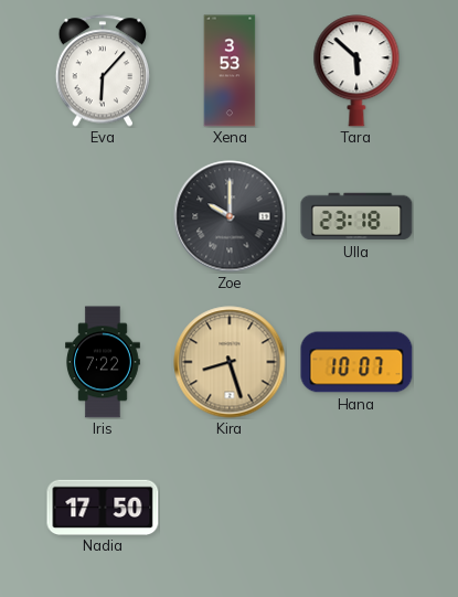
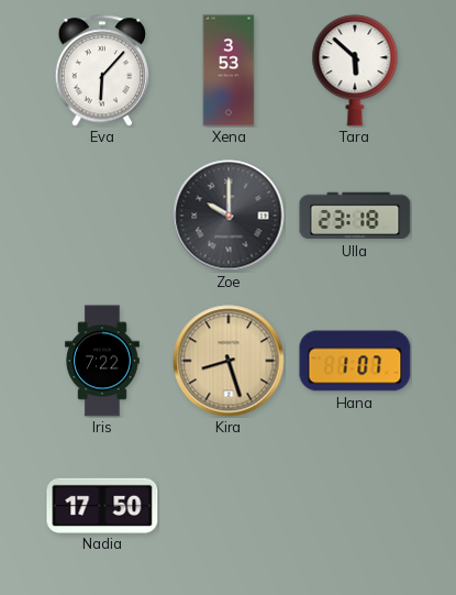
Hana: 10:07 -> 1:07 (355, 361)
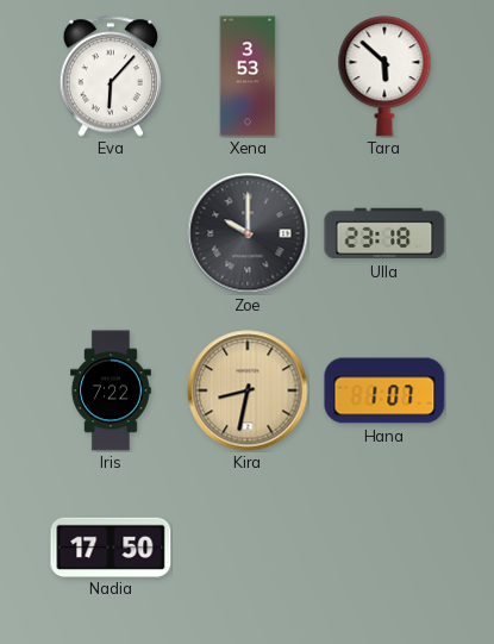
Kira: 8:27 -> 8:32 (248, 390)
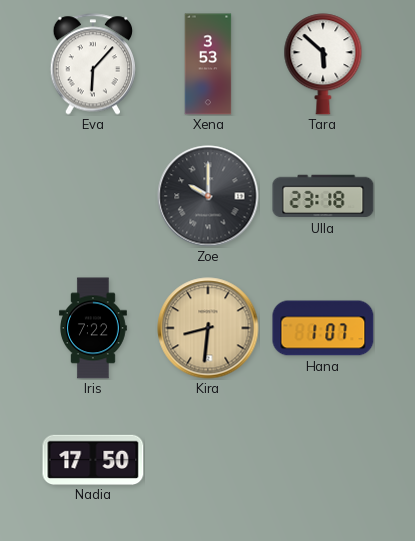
Kira: 8:32 -> 8:31 (208, 328)
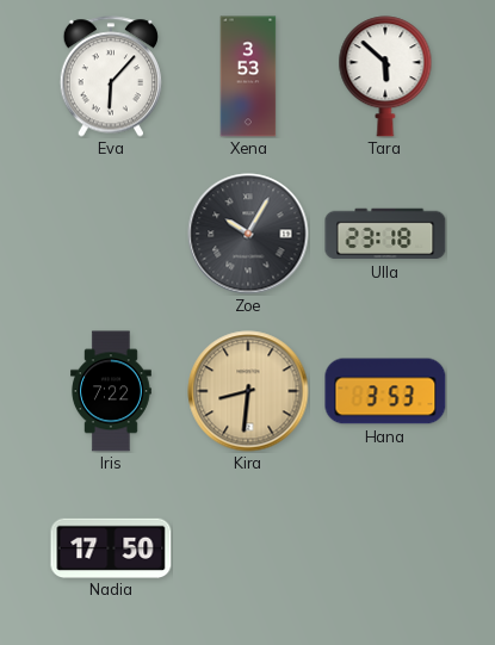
Zoe: 10:00 -> 10:05 (248, 234)
Hana: 1:07 -> 3:53 (385, 391)
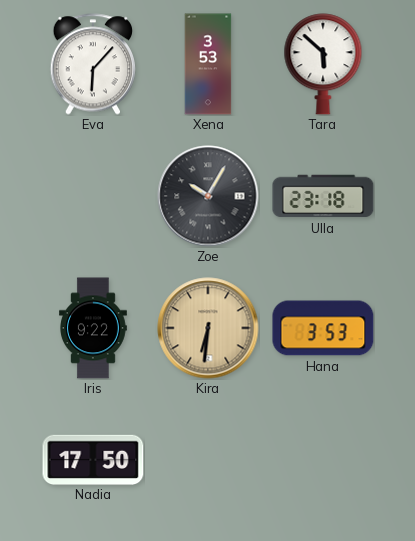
Iris: 7:22 -> 9:22 (94, 328)
Kira: 8:31 -> 6:31 (208, 328)
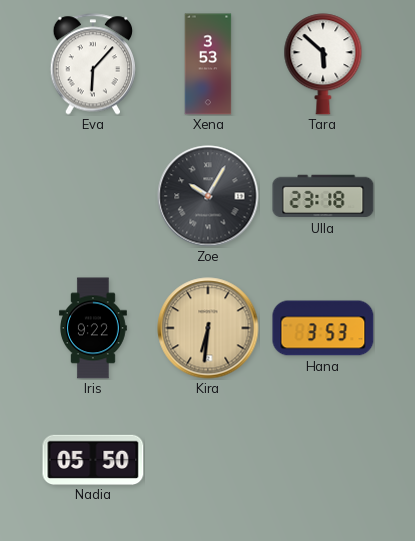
Nadia: 17:50 -> 05:50 (93, 459)
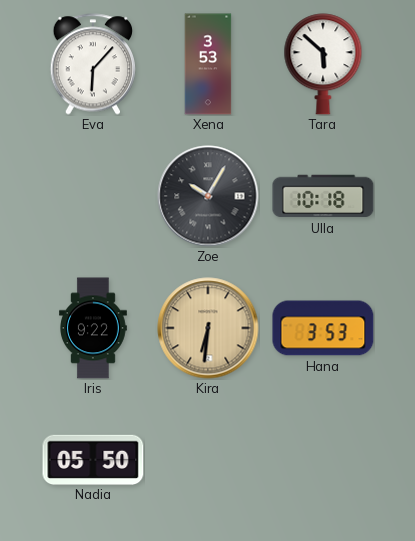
Ulla: 23:18 -> 10:18 (323, 196)
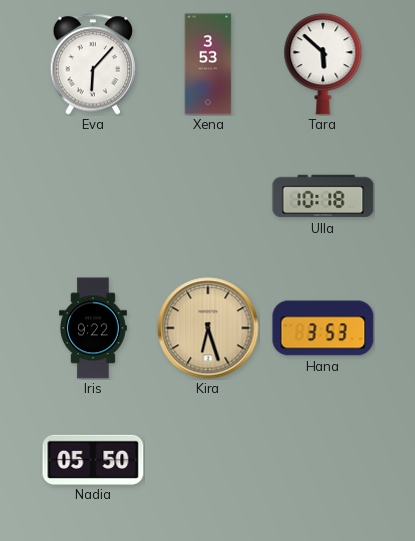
Zoe: 10:05 -> none (208, 196)
Kira: 6:31 -> 6:27 (208, 328)
